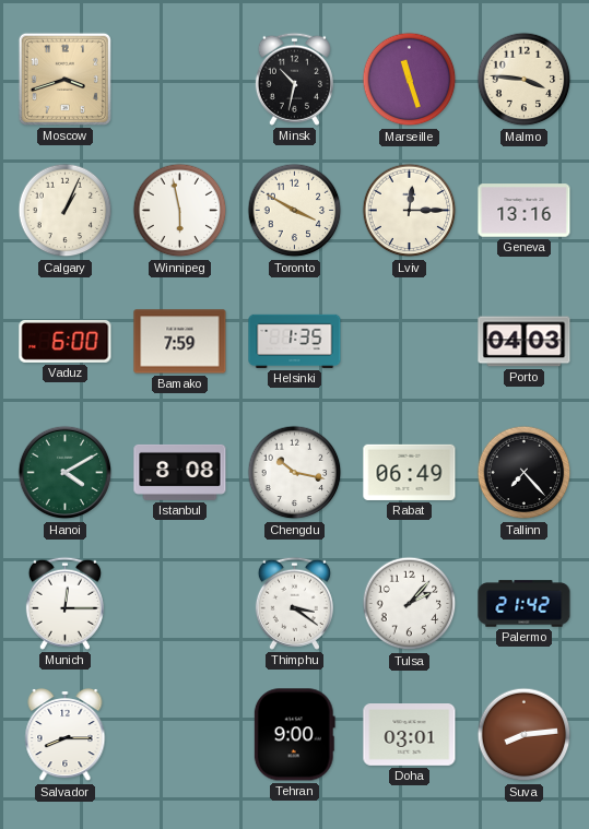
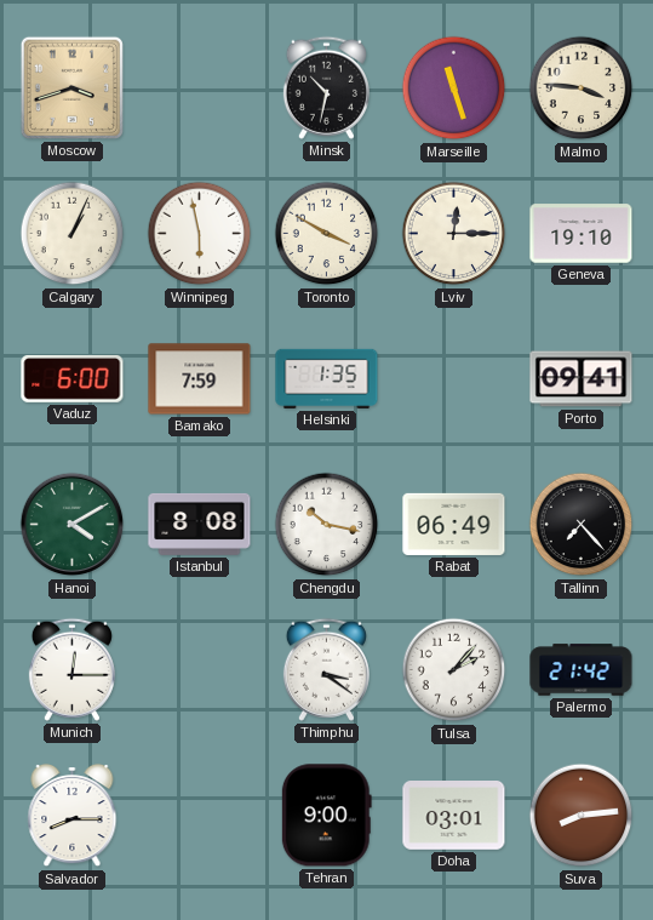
Geneva: 13:16 -> 19:10 (582, 234)
Porto: 04:03 -> 09:41 (582, 379)
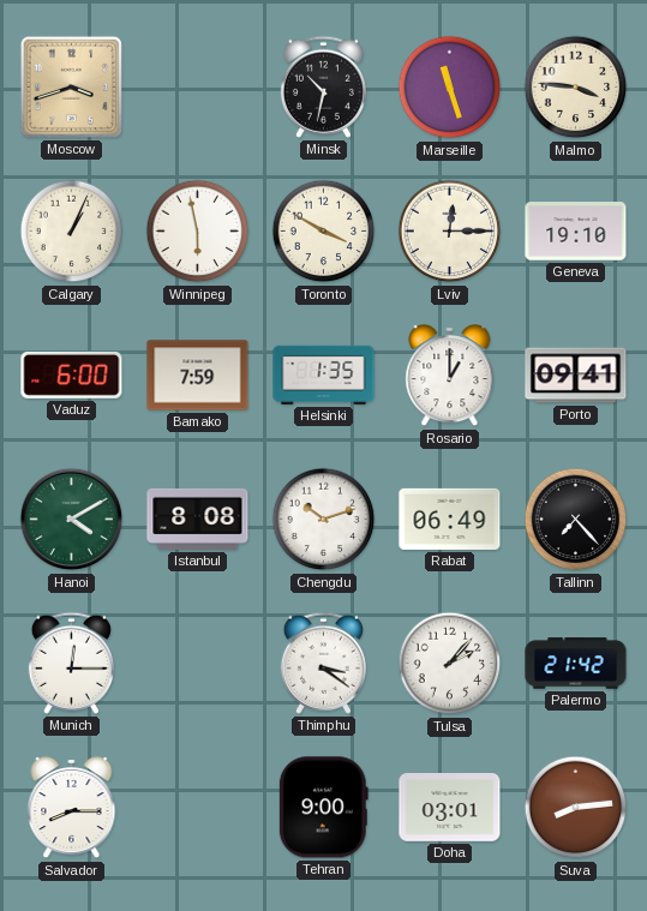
Rosario: none -> 1:00 (450, 377)
Chengdu: 10:17 -> 10:12 (324, 520)
